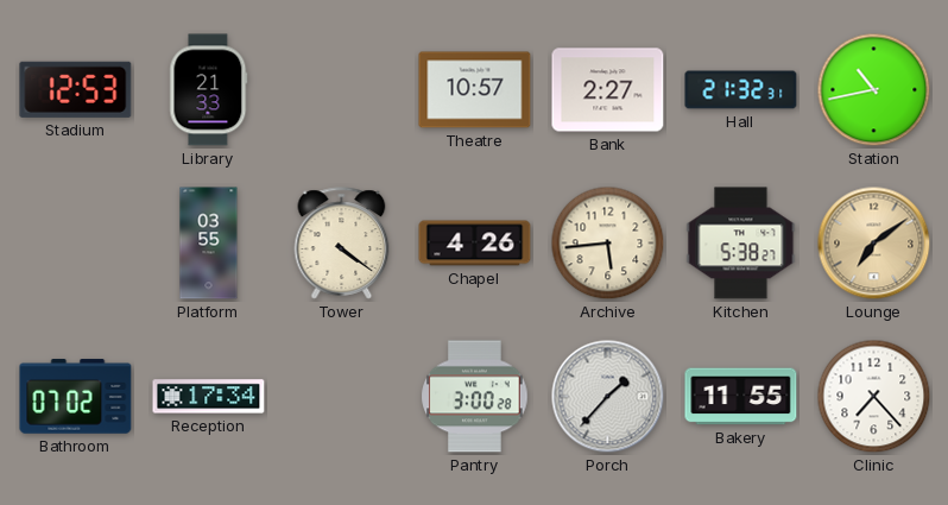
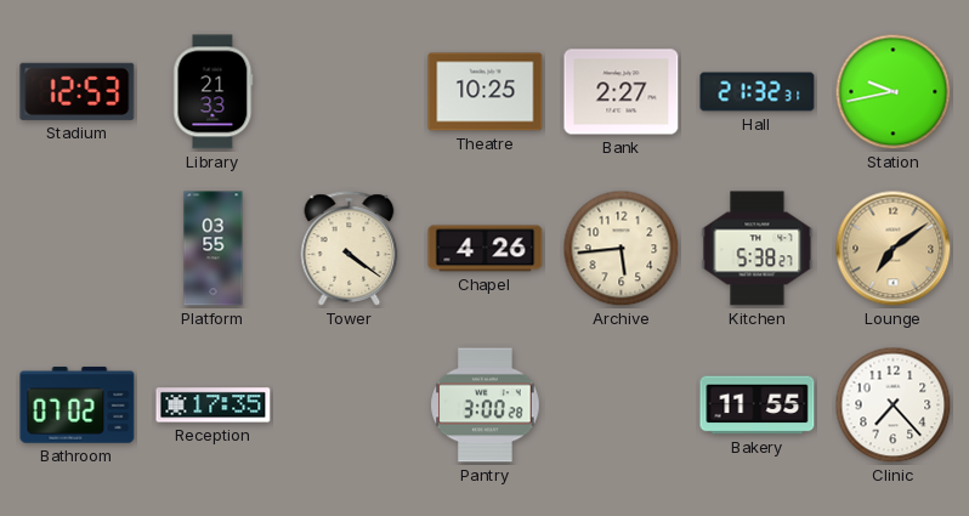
Theatre: 10:57 -> 10:25 (486, 92)
Station: 10:43 -> 9:43 (894, 92)
Reception: 17:34 -> 17:35 (214, 406)
Porch: 1:37 -> none (608, 397)
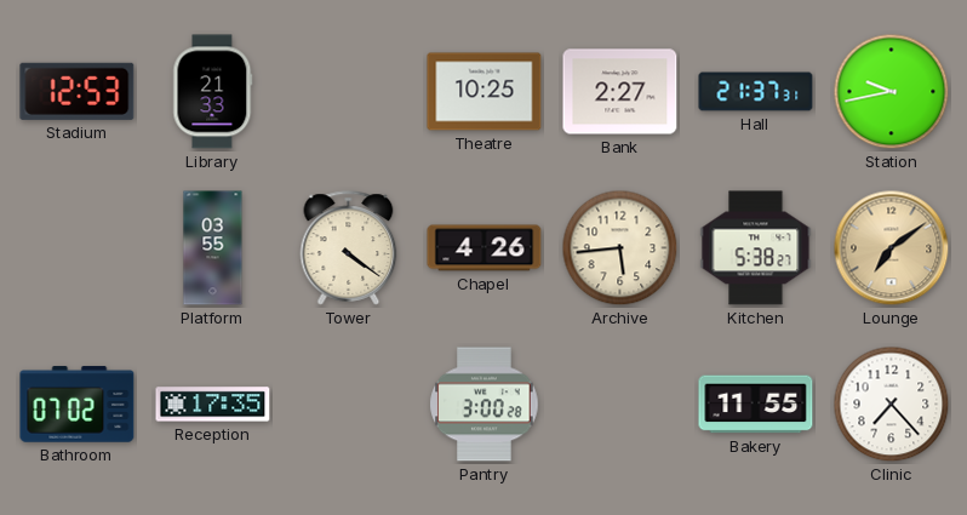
Hall: 21:32 -> 21:37 (756, 92)
